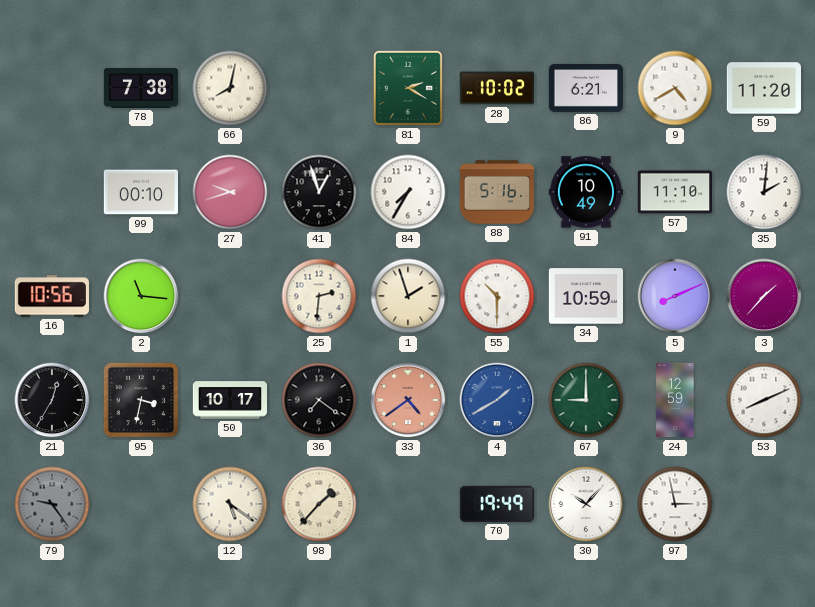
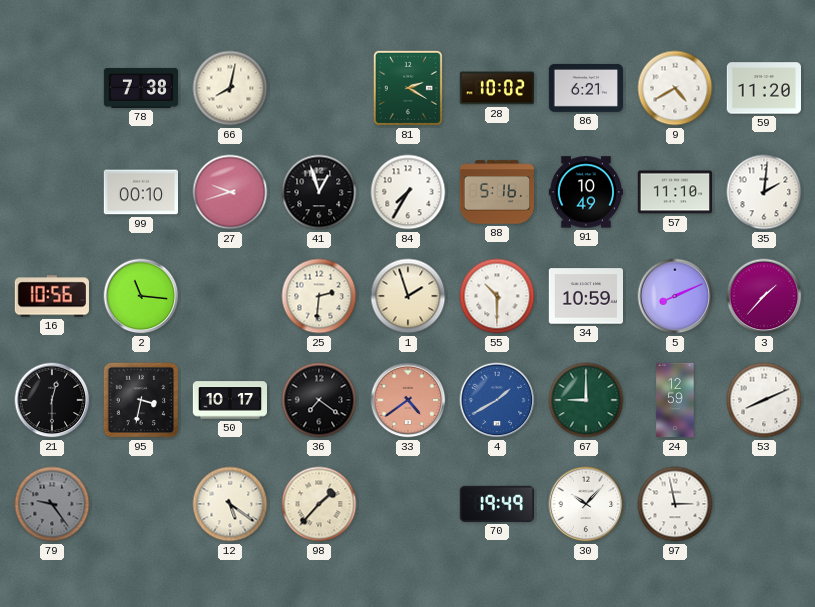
21: 12:35 -> 12:30 (52, 400)
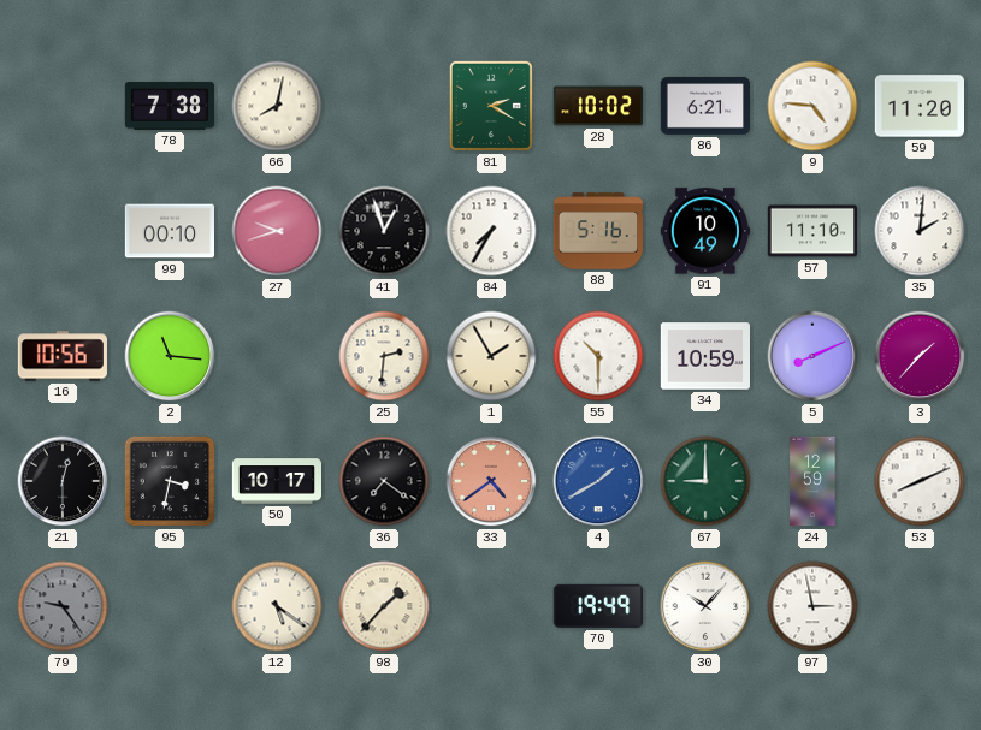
9: 4:40 -> 4:46 (812, 106)
1: 1:57 -> 1:55 (491, 356)
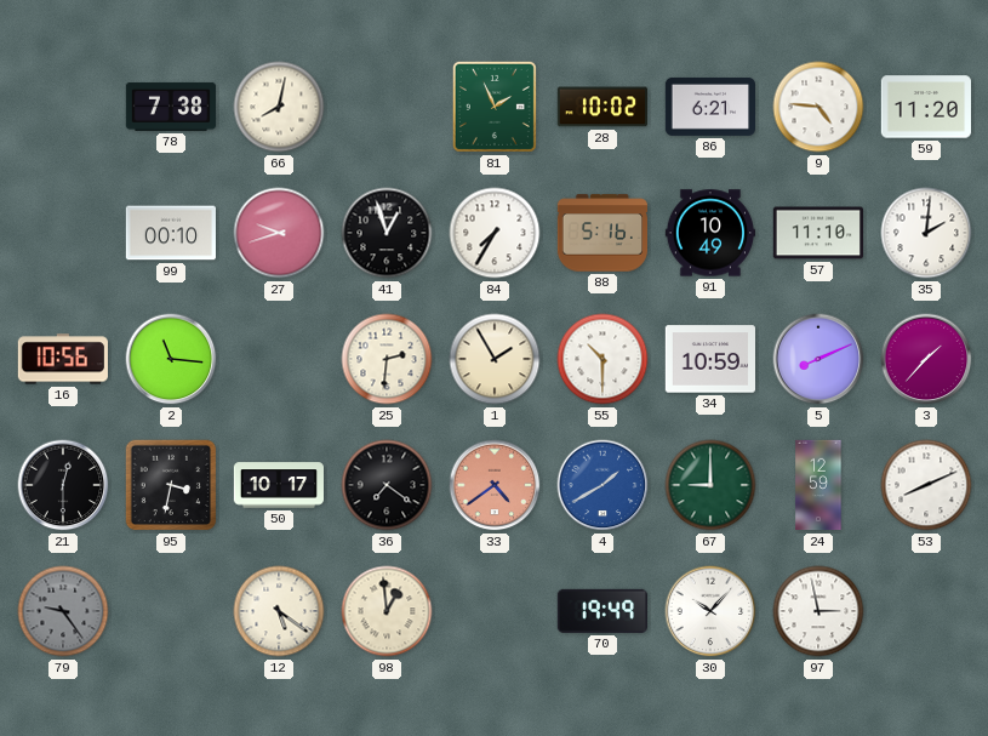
81: 2:20 -> 1:56 (495, 107)
98: 1:37 -> 12:59 (387, 611)
